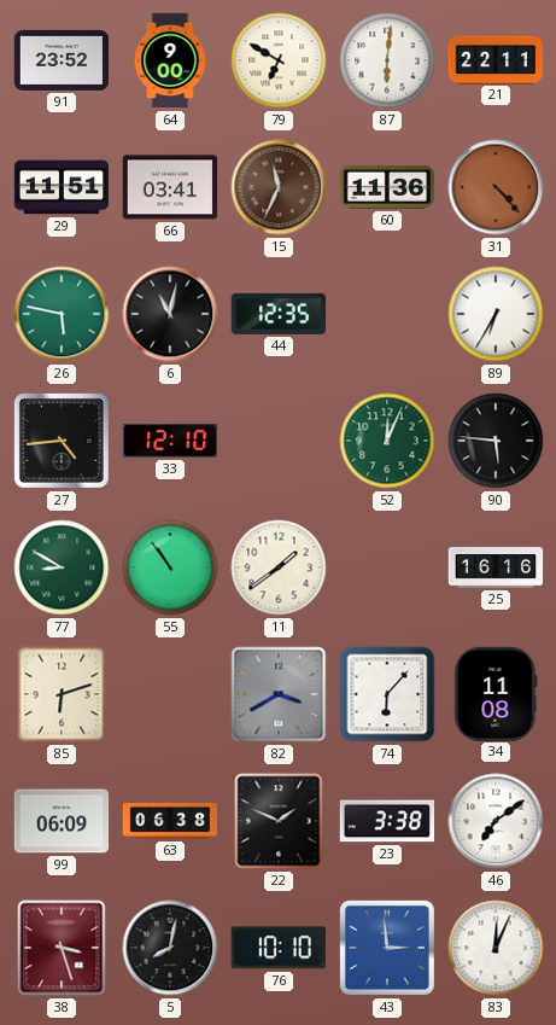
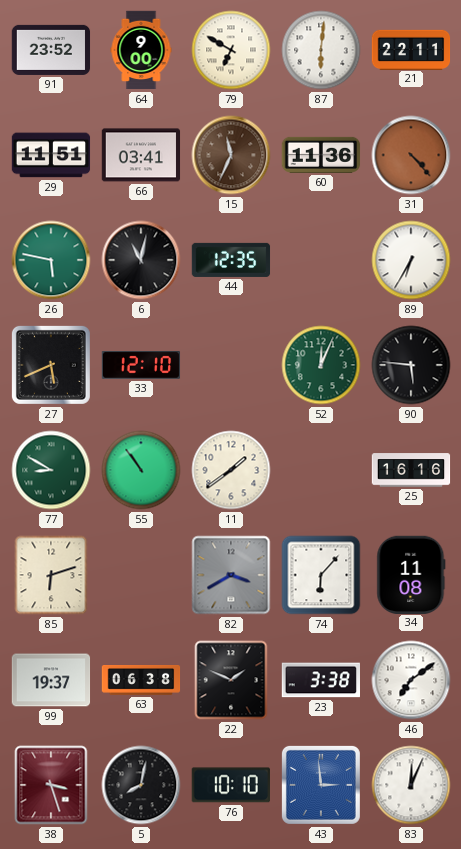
27: 4:44 -> 5:41 (51, 365)
99: 06:09 -> 19:37 (51, 680)
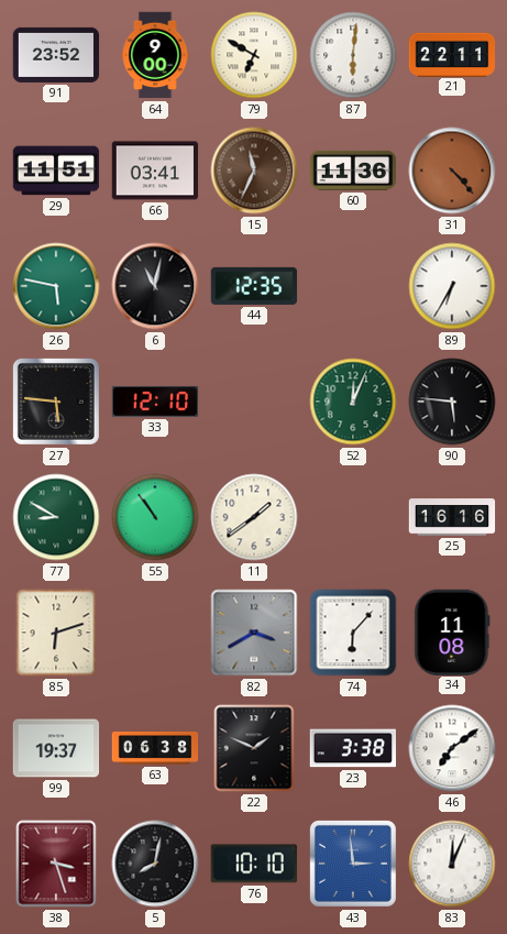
27: 5:41 -> 5:46 (56, 402)
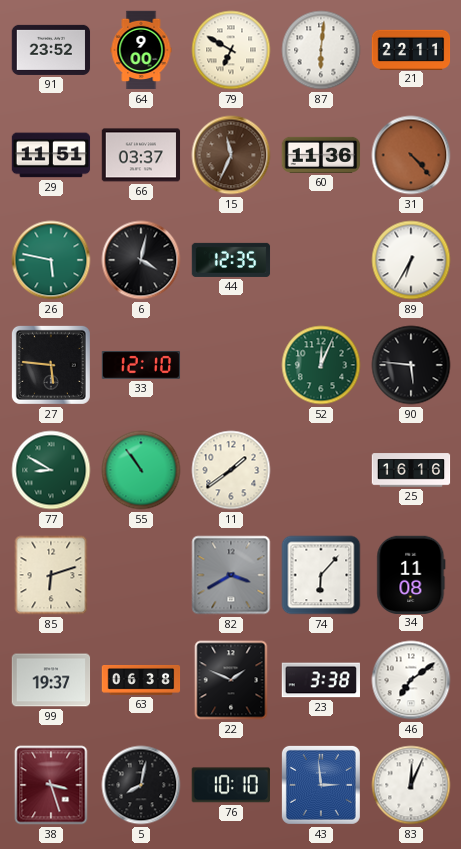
66: 03:41 -> 03:37 (141, 155)
6: 11:02 -> 4:02 (141, 260)
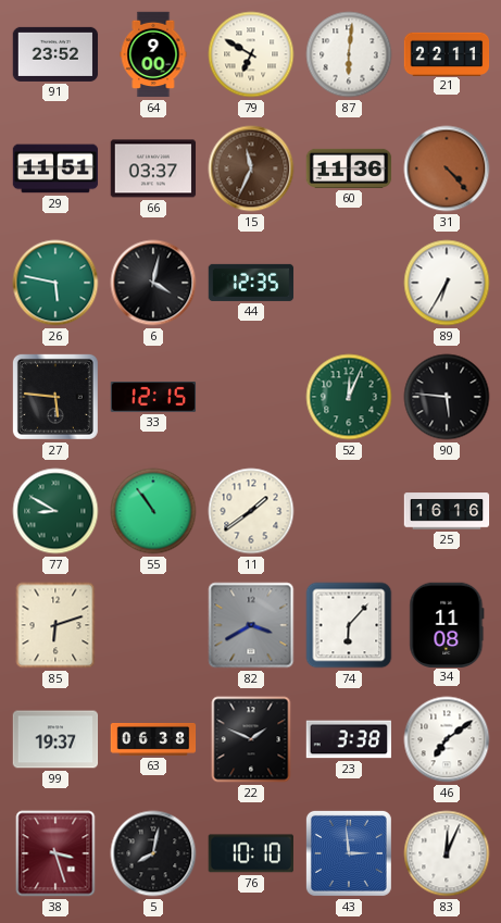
33: 12:10 -> 12:15 (153, 398)
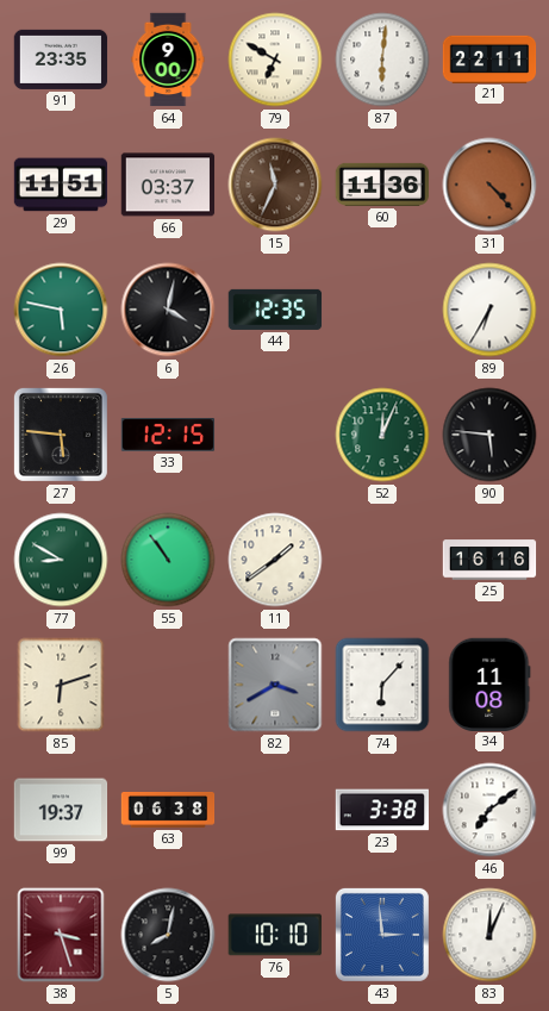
91: 23:52 -> 23:35 (61, 60)
22: 1:49 -> none (251, 739)
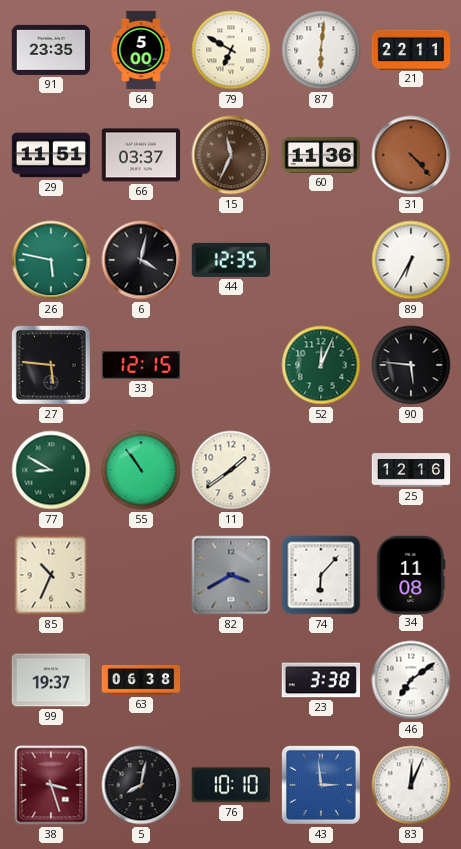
64: 9:00 -> 5:00 (141, 50)
25: 16:16 -> 12:16 (411, 470)
85: 6:12 -> 10:34 (51, 575)
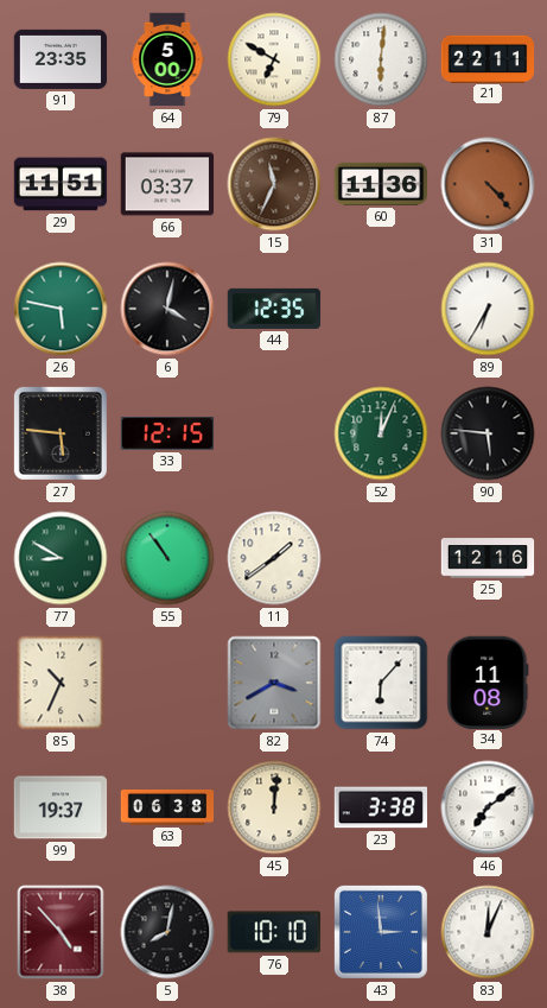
45: none -> 12:01 (274, 807)
38: 3:27 -> 4:53 (61, 932)
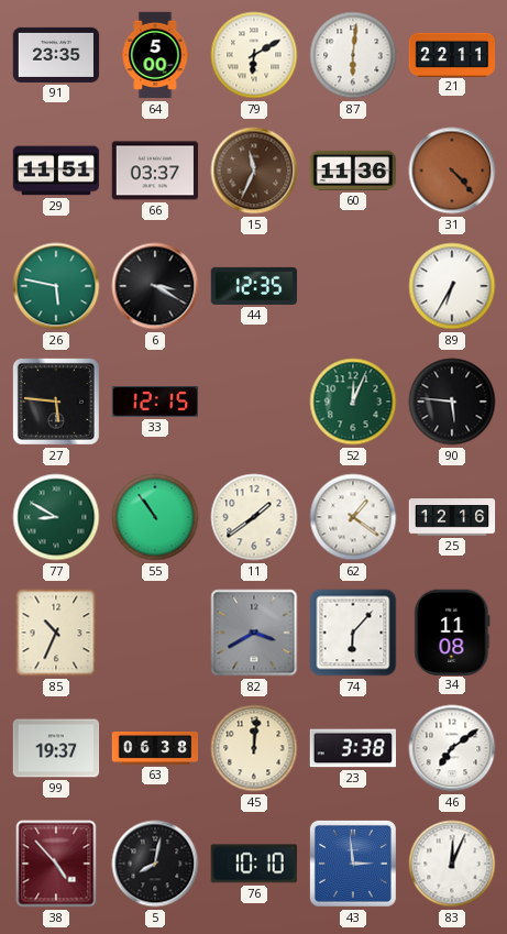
79: 6:50 -> 6:10 (254, 55)
6: 4:02 -> 3:20 (155, 286)
62: none -> 1:21 (353, 517)
